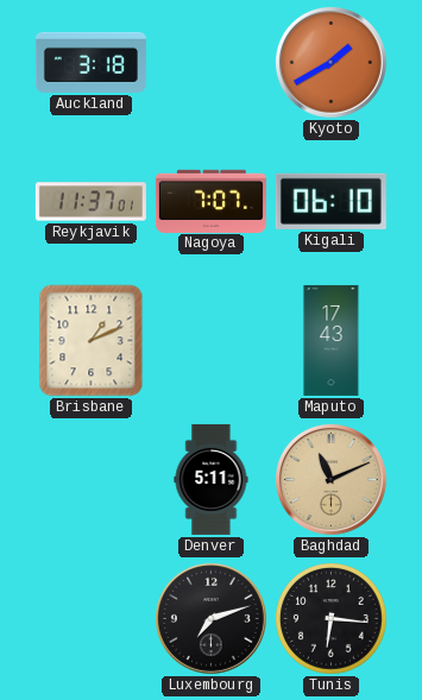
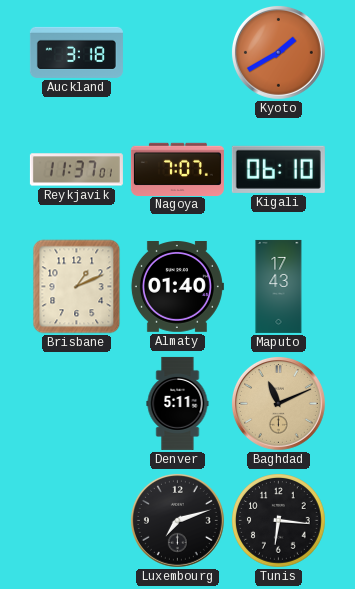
Almaty: none -> 01:40 (177, 287)
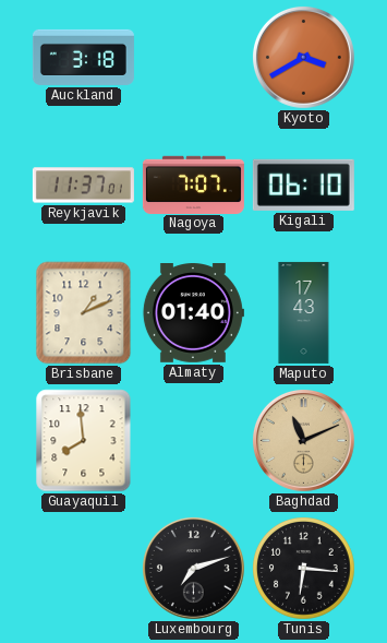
Kyoto: 1:40 -> 3:40 (303, 57)
Guayaquil: none -> 7:59 (84, 441)
Denver: 5:11 -> none (178, 403)
